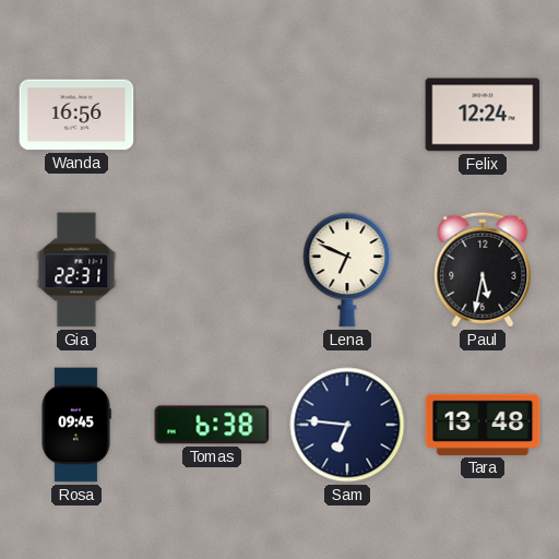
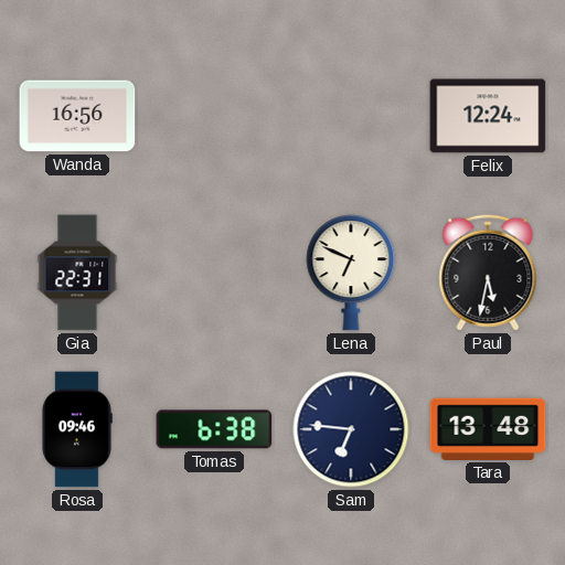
Rosa: 09:45 -> 09:46 (77, 429)
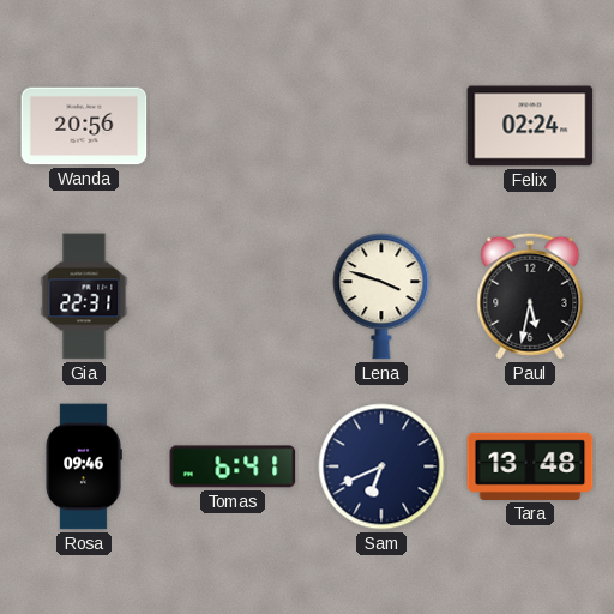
Wanda: 16:56 -> 20:56 (84, 126)
Felix: 12:24 -> 02:24 (530, 126)
Lena: 6:49 -> 3:48 (381, 296)
Tomas: 6:38 -> 6:41 (233, 466)
Sam: 6:46 -> 6:41 (381, 466)
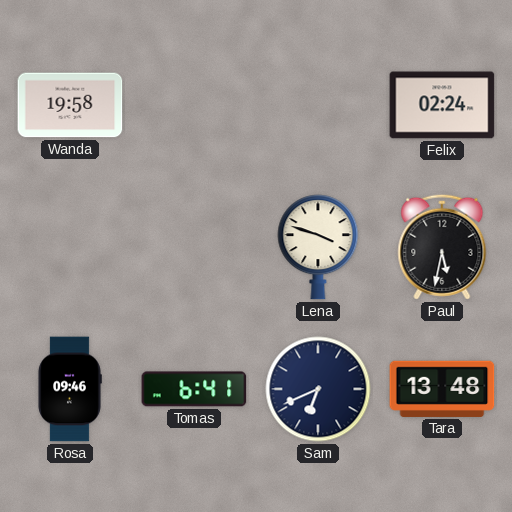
Wanda: 20:56 -> 19:58 (70, 105)
Gia: 22:31 -> none (84, 296)
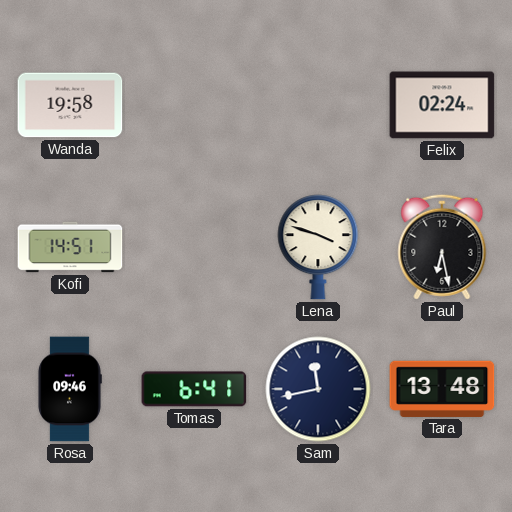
Kofi: none -> 14:51 (70, 247)
Paul: 5:32 -> 6:28 (442, 247)
Sam: 6:41 -> 11:43 (318, 389)
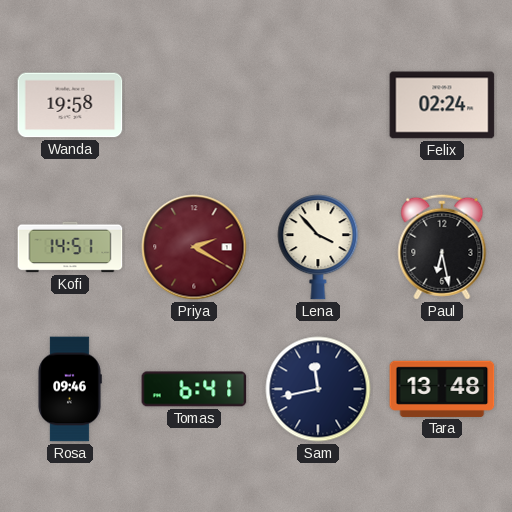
Priya: none -> 2:20 (194, 247)
Lena: 3:48 -> 3:53 (318, 247)
